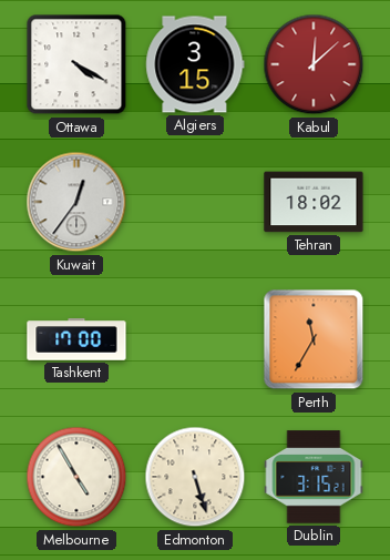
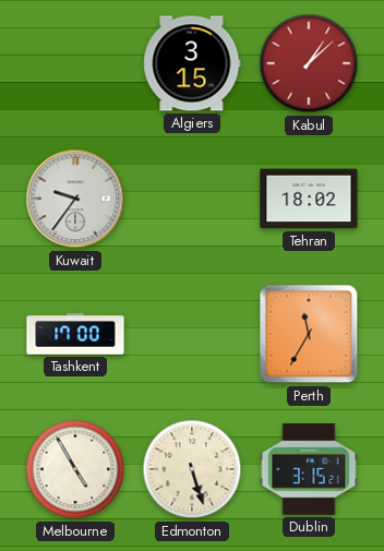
Ottawa: 4:20 -> none (76, 64)
Kabul: 12:08 -> 1:08 (309, 63)
Kuwait: 12:36 -> 9:36 (75, 199)
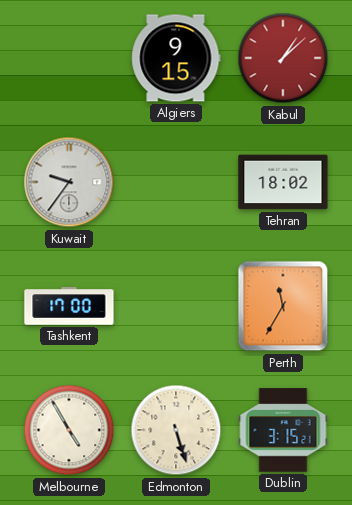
Algiers: 3:15 -> 9:15 (176, 58)
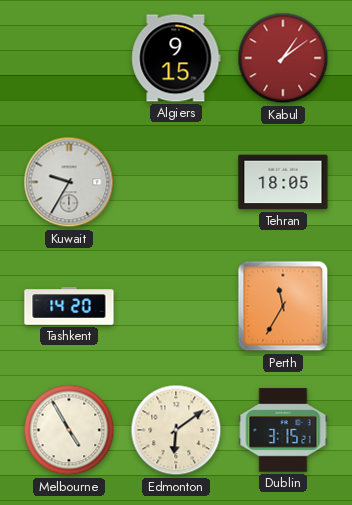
Kabul: 1:08 -> 1:09 (283, 58)
Kuwait: 9:36 -> 9:35 (69, 182)
Tehran: 18:02 -> 18:05 (283, 182)
Tashkent: 17:00 -> 14:20 (69, 306)
Edmonton: 5:27 -> 6:09 (176, 430)
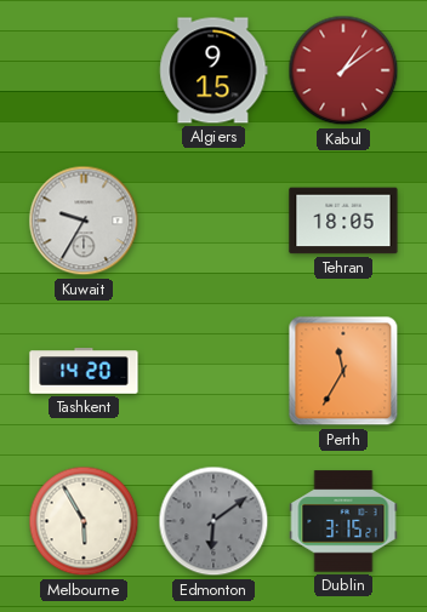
Melbourne: 4:55 -> 5:55 (84, 521)
Edmonton dial: cream -> grey (213, 521)
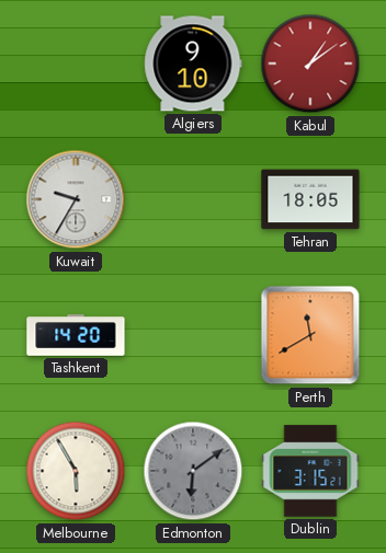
Algiers: 9:15 -> 9:10 (193, 64)
Perth: 11:35 -> 11:40 (310, 335)
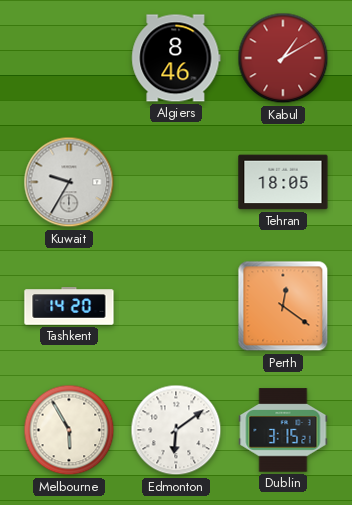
Algiers: 9:10 -> 8:46 (176, 58)
Kabul: 1:09 -> 1:10 (283, 58)
Perth: 11:40 -> 12:21 (283, 306)
Edmonton dial: grey -> white (176, 430)
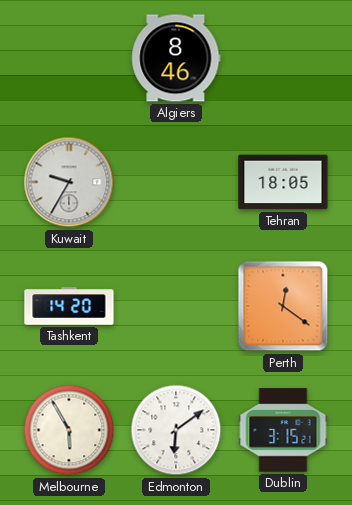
Kabul: 1:10 -> none (283, 58)
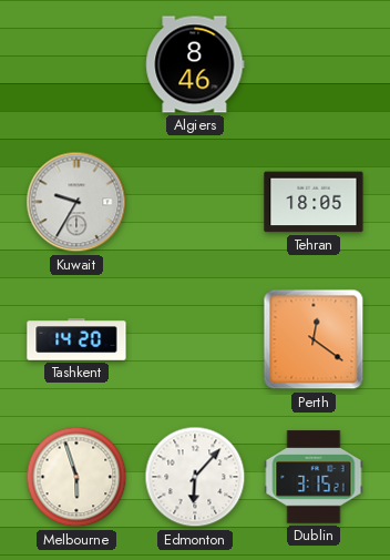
Melbourne: 5:55 -> 5:57 (76, 477)
Edmonton: 6:09 -> 6:07 (195, 477)
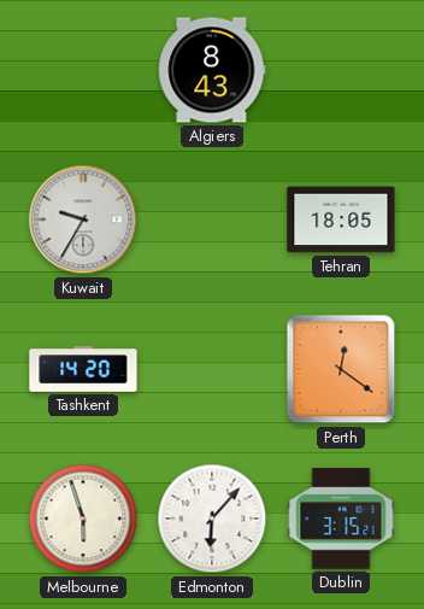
Algiers: 8:46 -> 8:43 (212, 70)
